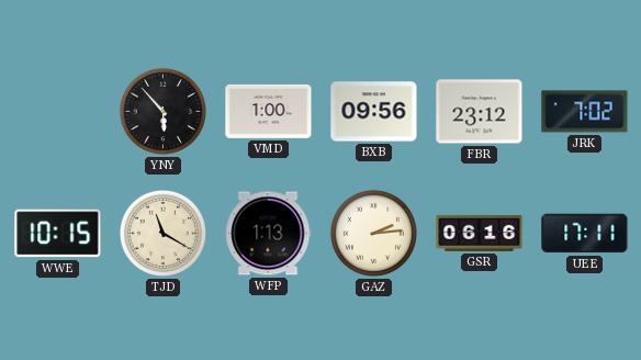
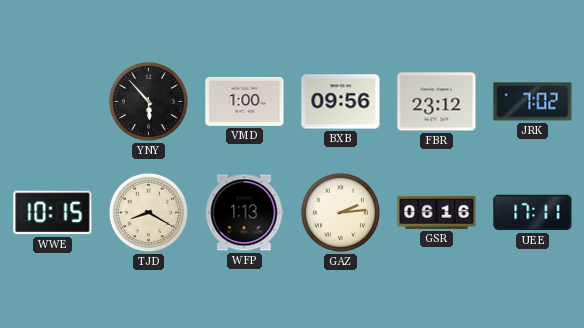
TJD: 11:20 -> 8:20 (148, 212)
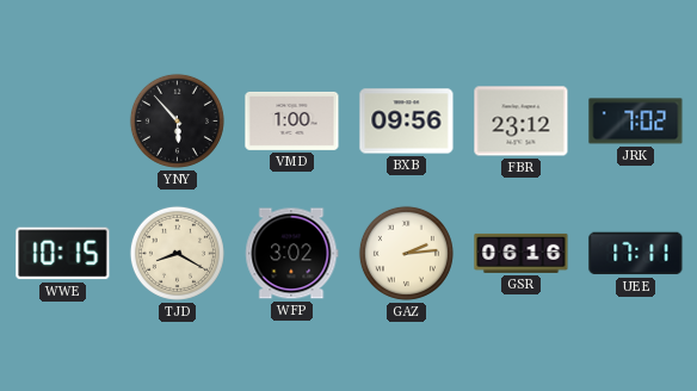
WFP: 1:13 -> 3:02 (292, 254)
